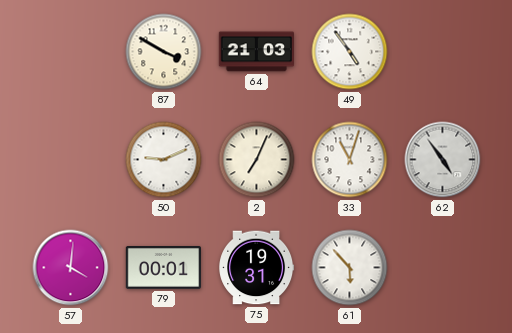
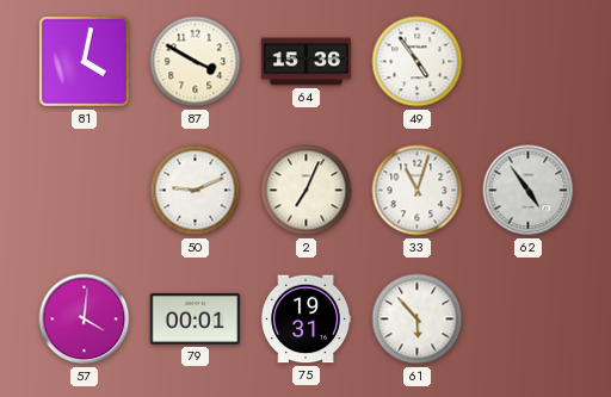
81: none -> 4:02 (84, 61)
64: 21:03 -> 15:36 (305, 62)
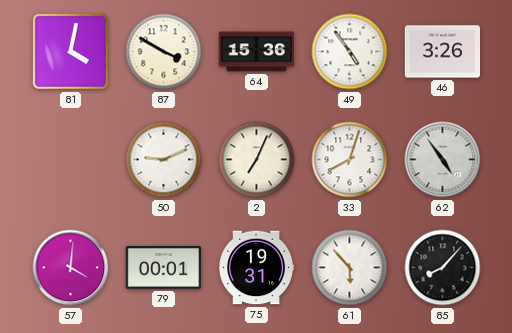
46: none -> 3:26 (443, 52)
33: 11:03 -> 8:03 (350, 160)
85: none -> 8:07 (443, 268)
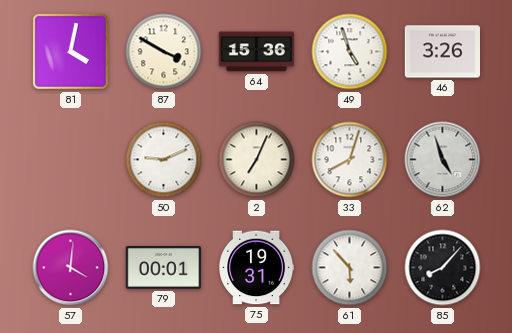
49: 4:54 -> 4:57 (350, 52)
62: 4:54 -> 4:57 (443, 160)
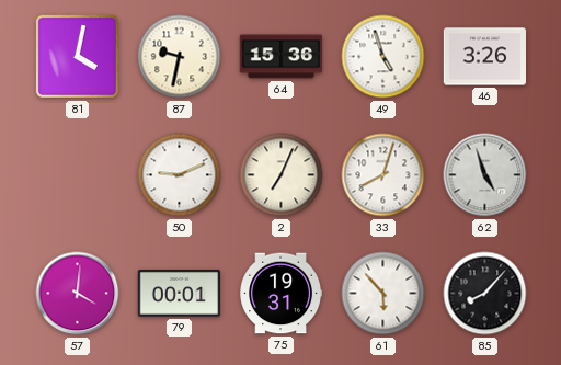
87: 3:50 -> 9:32 (180, 57)
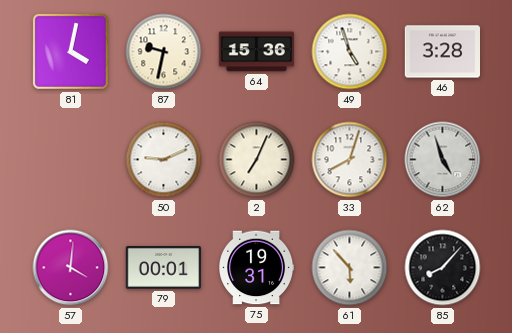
46: 3:26 -> 3:28 (443, 52)
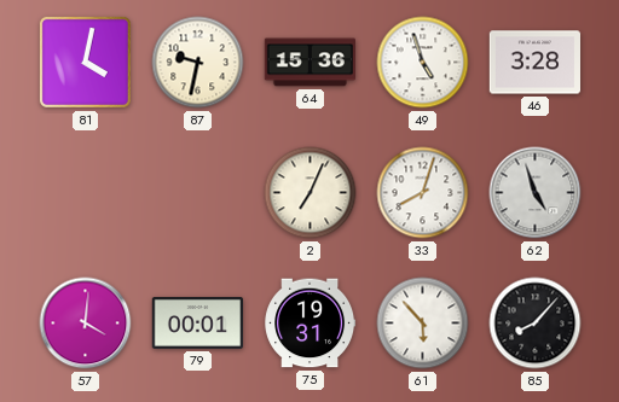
50: 9:11 -> none (164, 160)
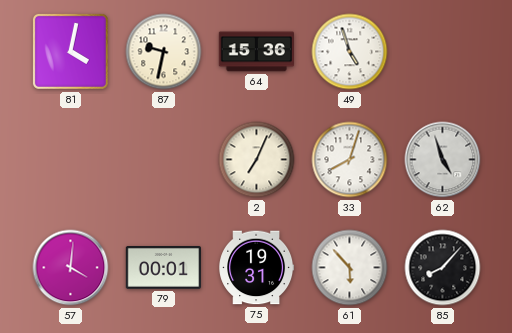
46: 3:28 -> none (536, 63)
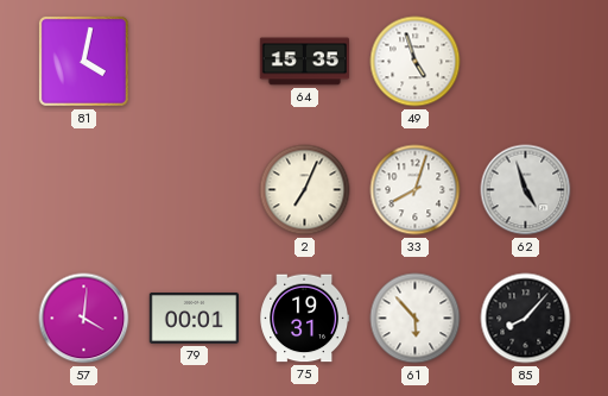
87: 9:32 -> none (164, 52)
64: 15:36 -> 15:35 (304, 62)
